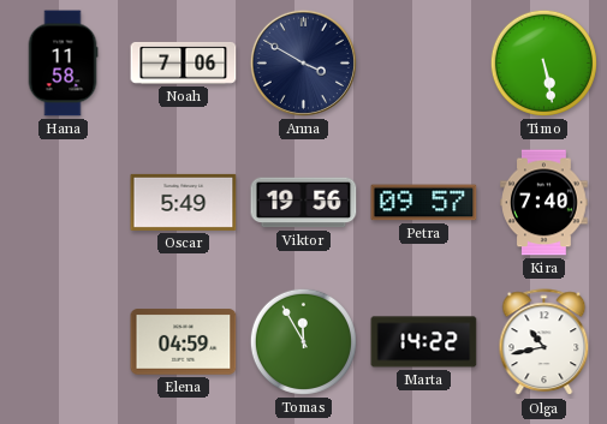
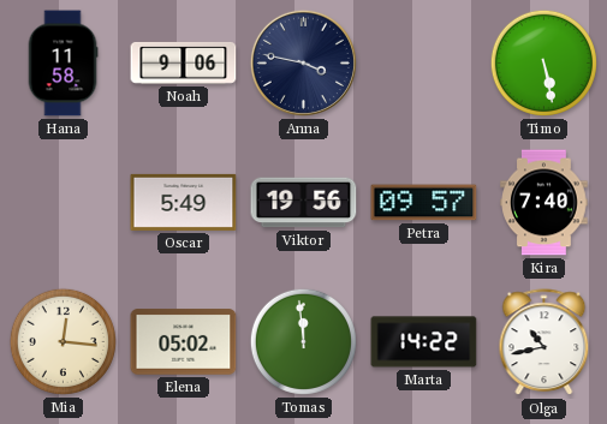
Noah: 7:06 -> 9:06 (184, 64)
Anna: 3:50 -> 3:47 (303, 62)
Mia: none -> 12:16 (63, 341)
Elena: 04:59 -> 05:02 (184, 342)
Tomas: 11:55 -> 11:59 (303, 341)
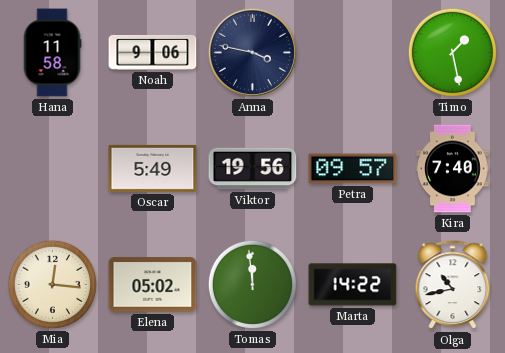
Timo: 5:28 -> 1:28 (452, 52)
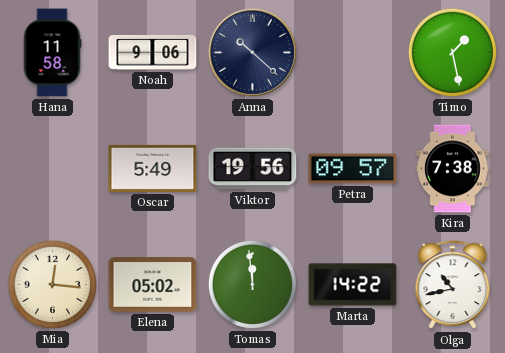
Anna: 3:47 -> 10:22 (252, 52)
Kira: 7:40 -> 7:38 (453, 169)
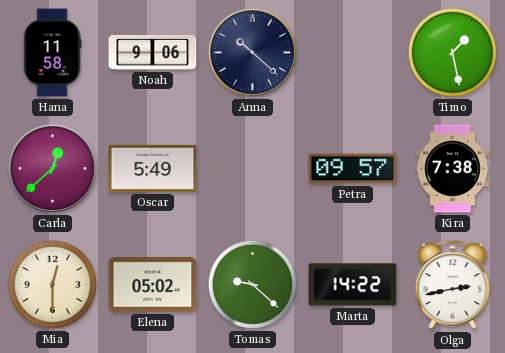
Carla: none -> 12:38 (52, 168)
Viktor: 19:56 -> none (253, 169)
Mia: 12:16 -> 12:30 (52, 284)
Tomas: 11:59 -> 9:22 (252, 284)
Olga: 10:43 -> 2:43 (453, 285)
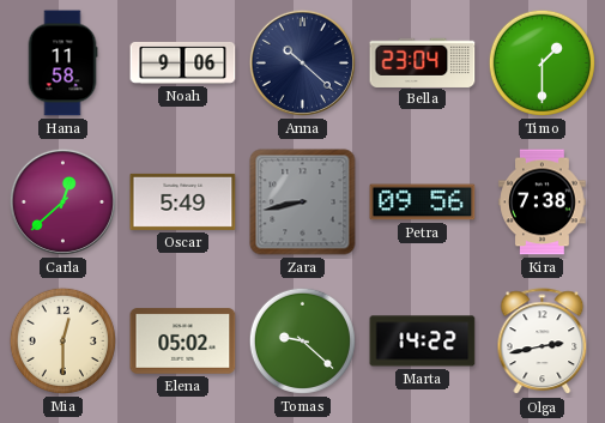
Bella: none -> 23:04 (423, 62)
Timo: 1:28 -> 1:30 (542, 62)
Zara: none -> 8:43 (303, 203)
Petra: 09:57 -> 09:56 (423, 203)
